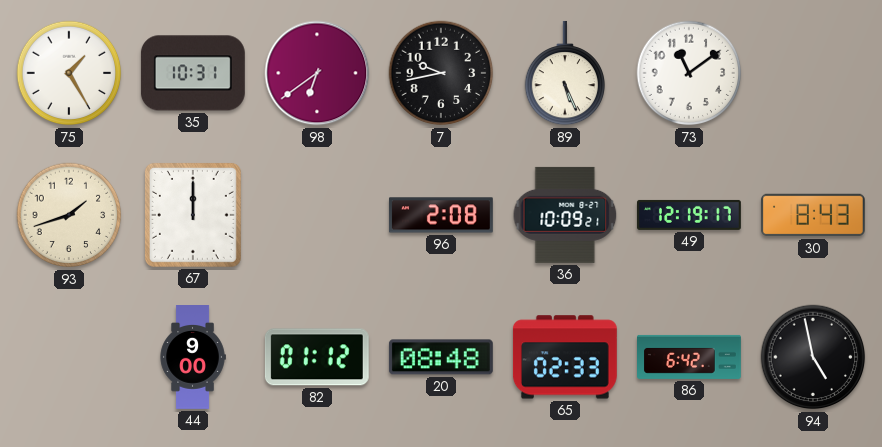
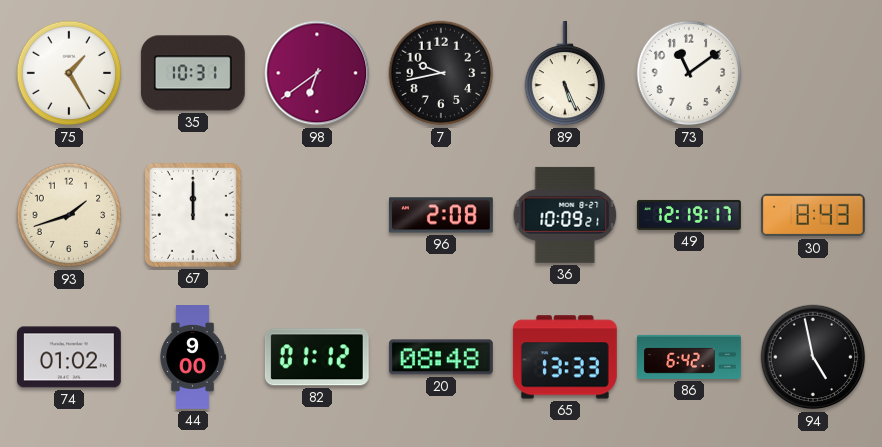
74: none -> 01:02 (69, 357)
65: 02:33 -> 13:33 (565, 357)
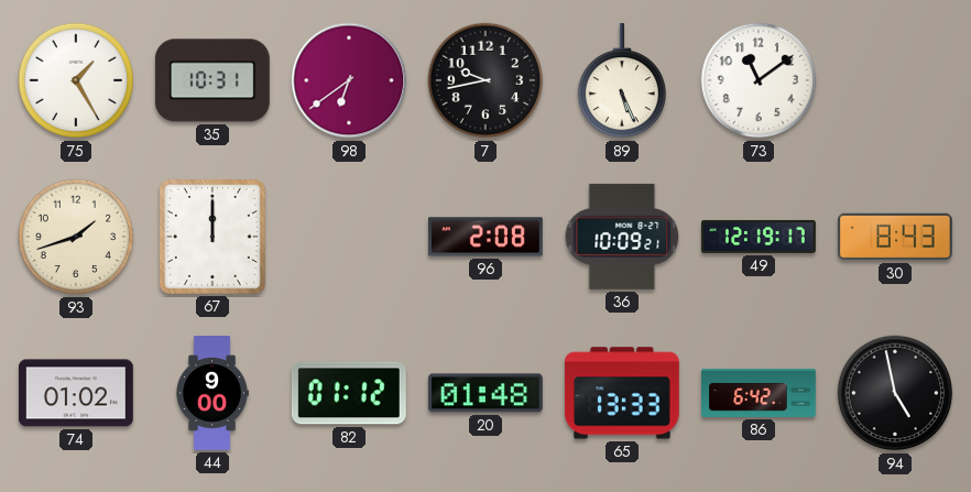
20: 08:48 -> 01:48 (485, 393)
